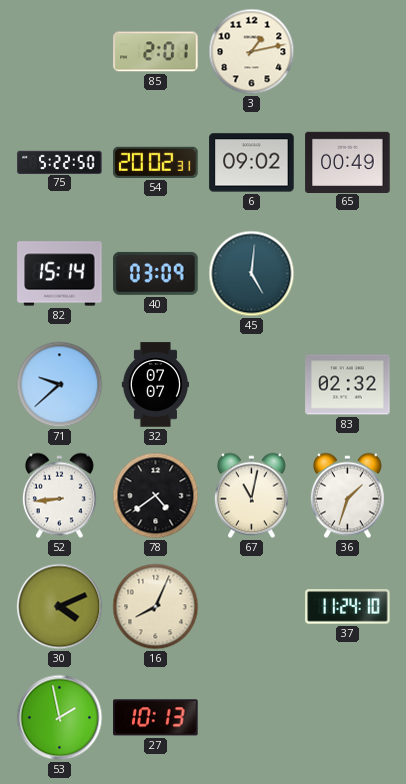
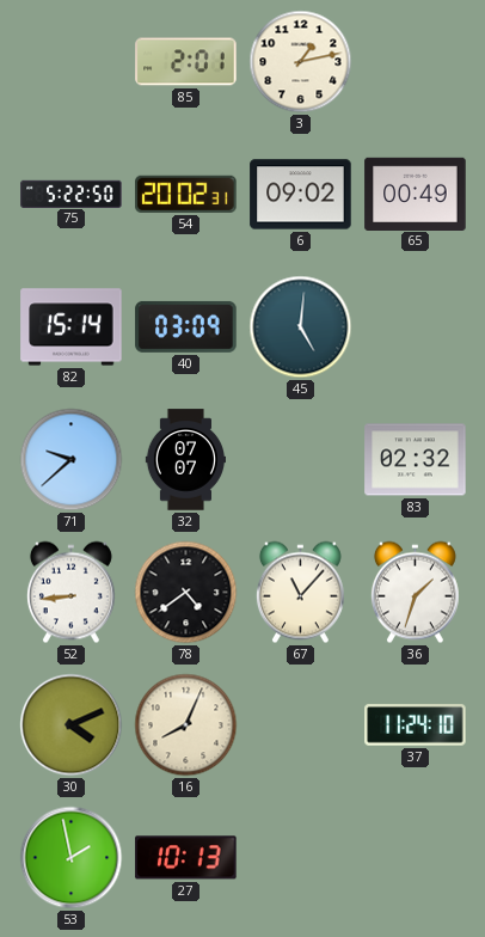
67: 11:02 -> 11:07 (300, 593)
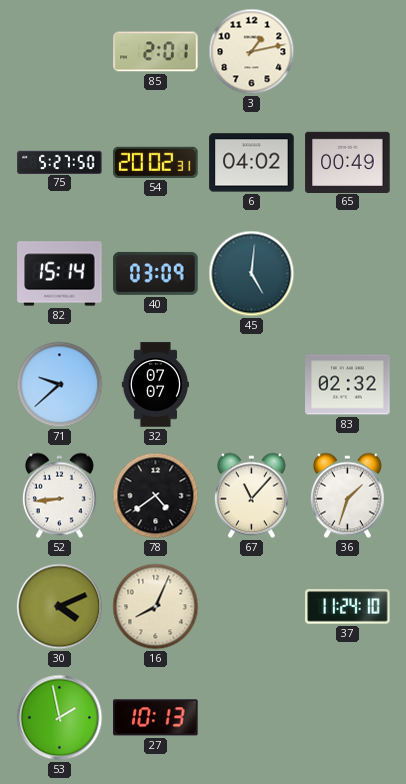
75: 5:22 -> 5:27 (60, 162)
6: 09:02 -> 04:02 (252, 163)
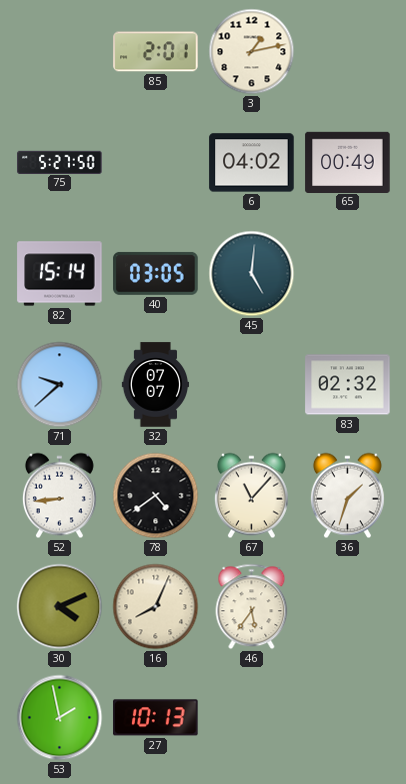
54: 20:02 -> none (156, 162)
40: 03:09 -> 03:05 (156, 273)
46: none -> 5:36 (252, 607)
37: 11:24 -> none (348, 607)
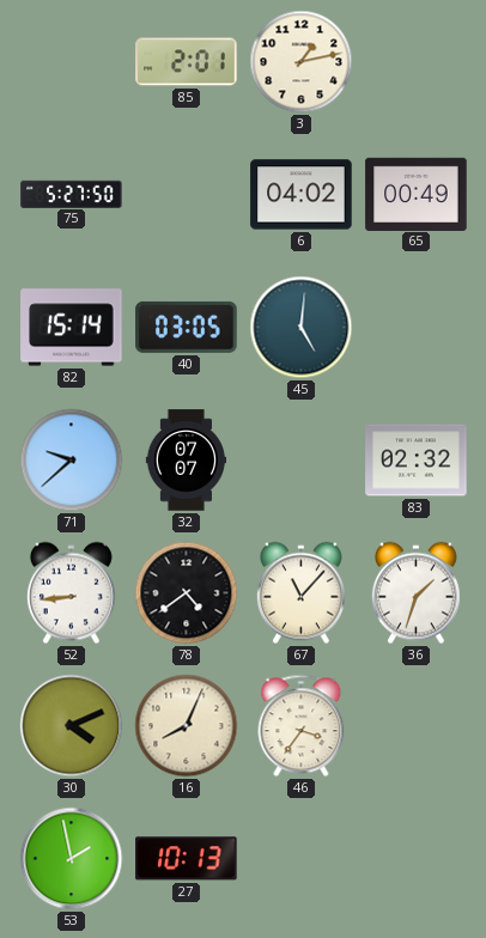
46: 5:36 -> 3:36 (302, 726)
